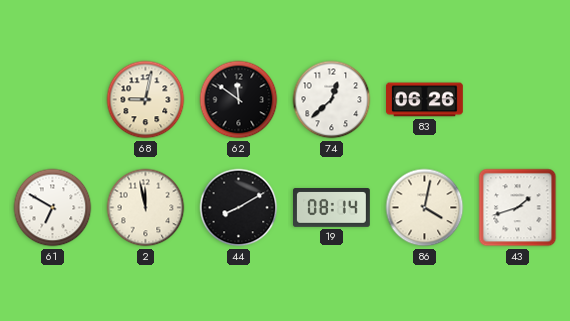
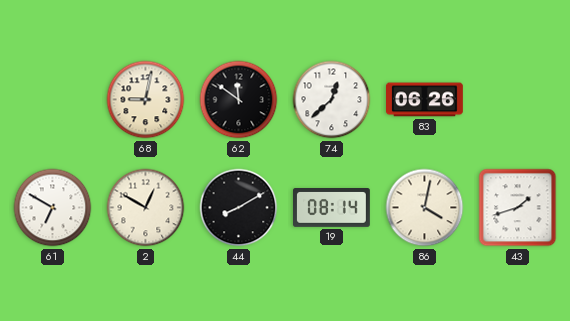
2: 11:58 -> 12:50 (146, 208)
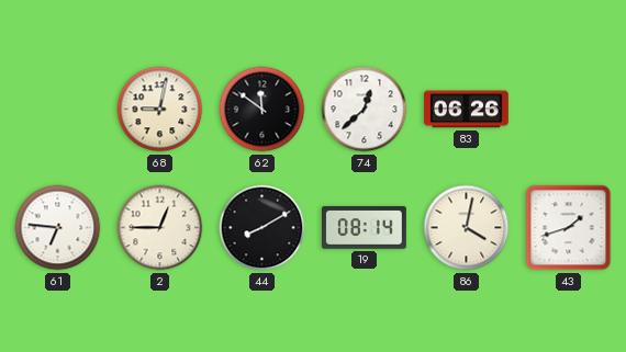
61: 6:50 -> 6:46 (58, 228)
2: 12:50 -> 12:45 (160, 228)
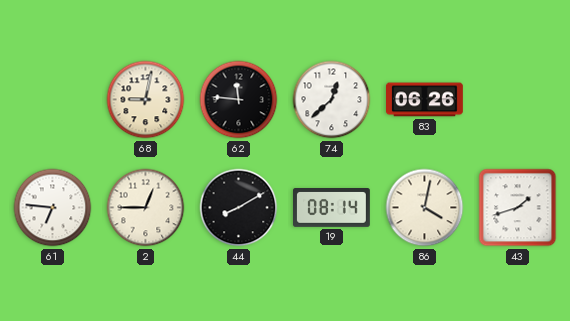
62: 11:51 -> 11:46 (239, 100)
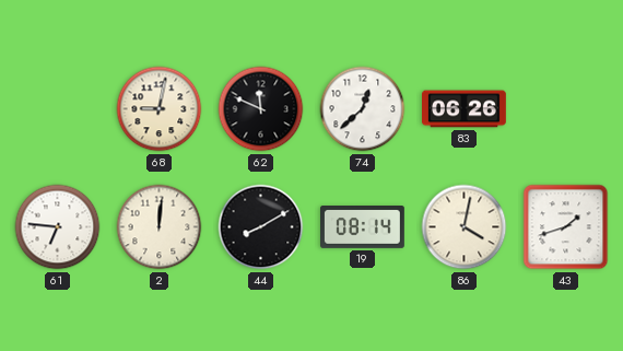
62: 11:46 -> 11:49 (261, 109)
2: 12:45 -> 12:01 (160, 227)
